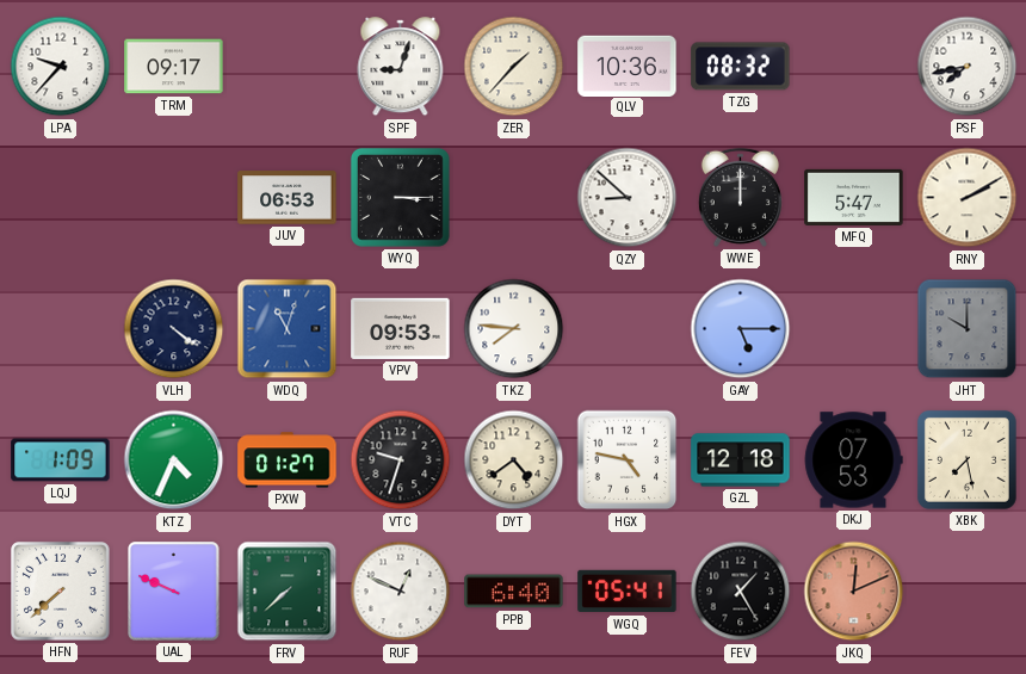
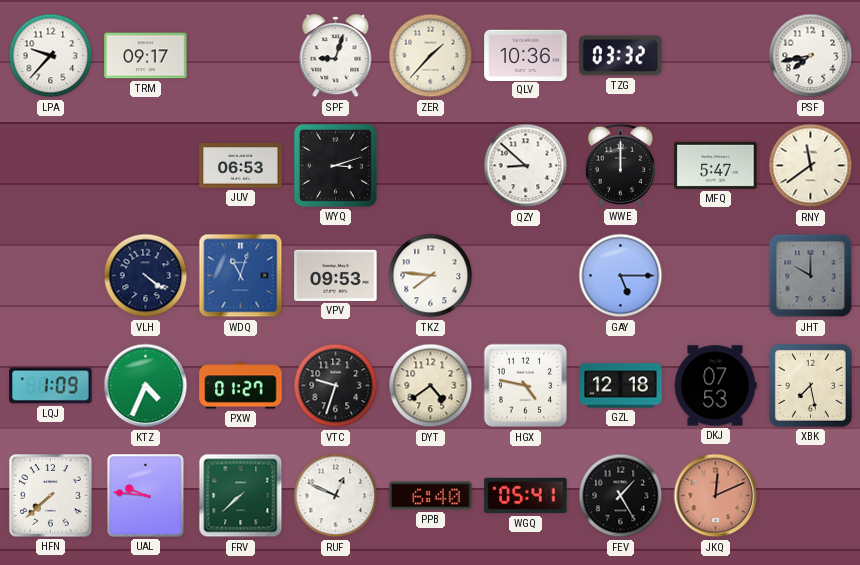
TZG: 08:32 -> 03:32 (621, 56)
WYQ: 3:15 -> 3:12 (335, 165)
RNY: 2:10 -> 11:39 (811, 166)
UAL: 9:49 -> 9:46 (146, 496)
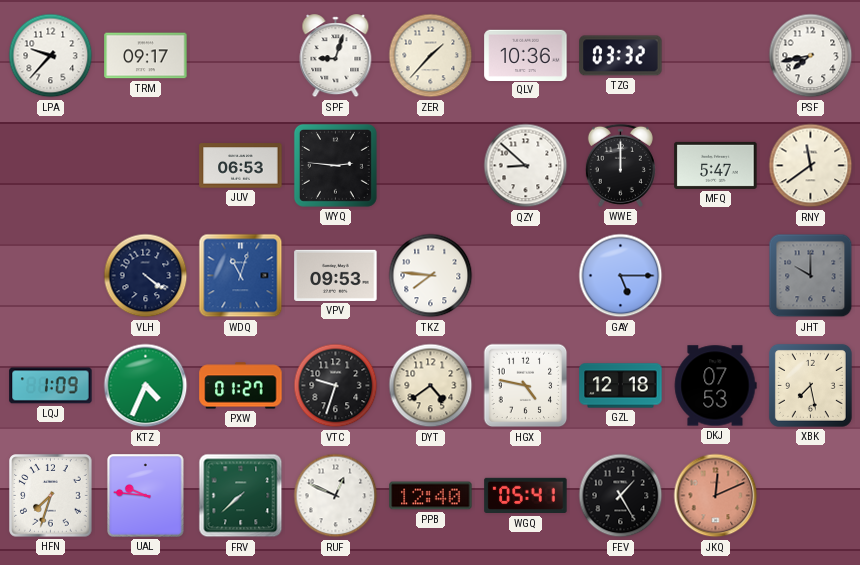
WYQ: 3:12 -> 2:46 (335, 165)
HFN: 7:38 -> 7:33 (51, 496)
PPB: 6:40 -> 12:40 (431, 496)
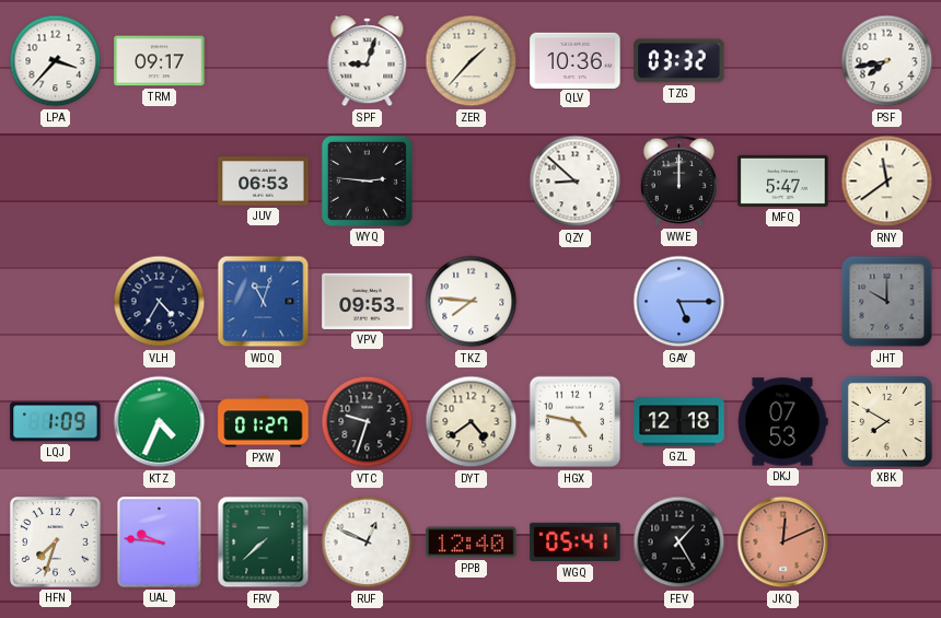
LPA: 9:37 -> 3:37 (56, 61)
VLH: 4:21 -> 4:35 (160, 302)
XBK: 7:28 -> 7:50 (886, 421)
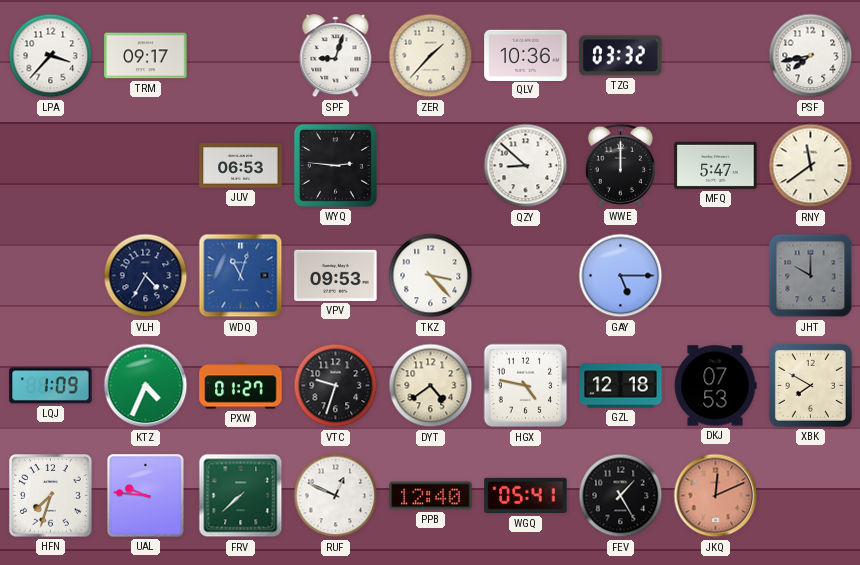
TKZ: 7:46 -> 3:23 (431, 276)
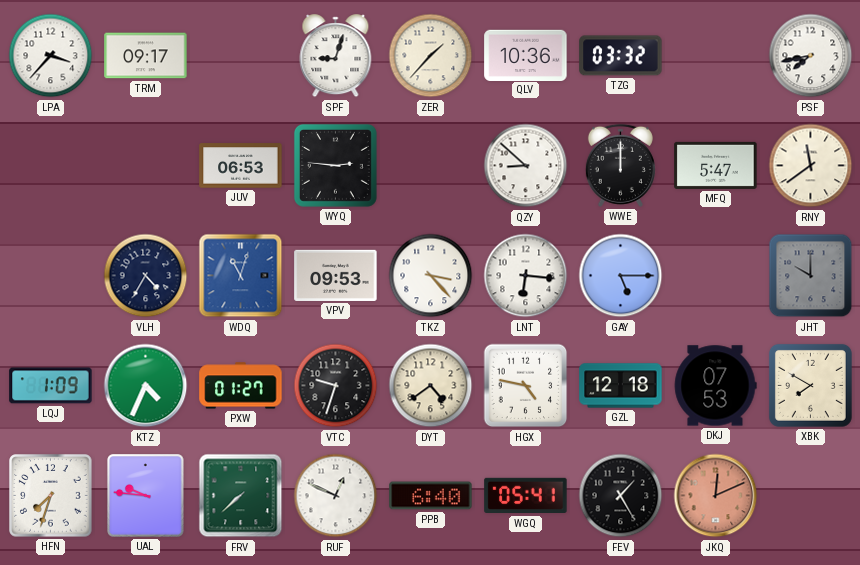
LNT: none -> 6:16 (526, 276)
PPB: 12:40 -> 6:40 (431, 496)
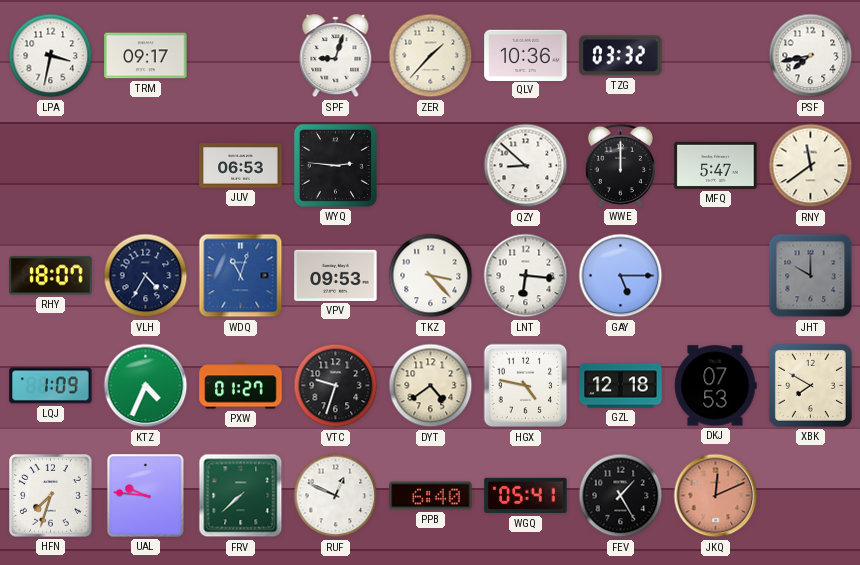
LPA: 3:37 -> 3:32 (51, 56)
RHY: none -> 18:07 (51, 276)
